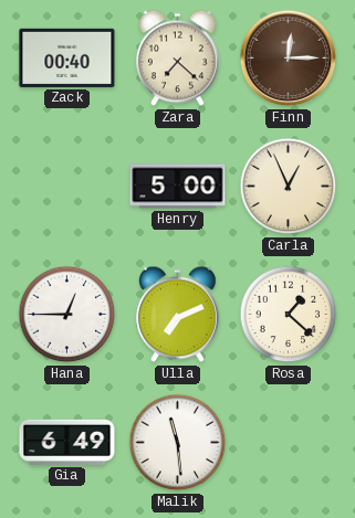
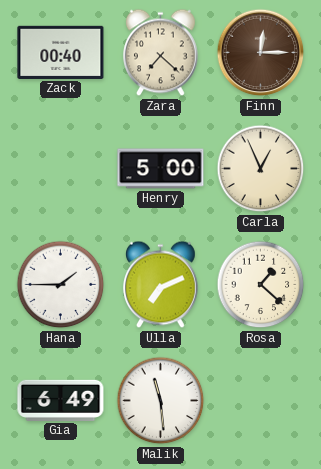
Hana: 12:45 -> 1:45 (61, 285)
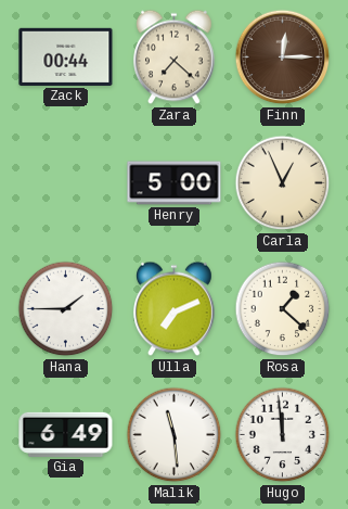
Zack: 00:40 -> 00:44 (66, 56)
Hugo: none -> 11:59 (283, 435)
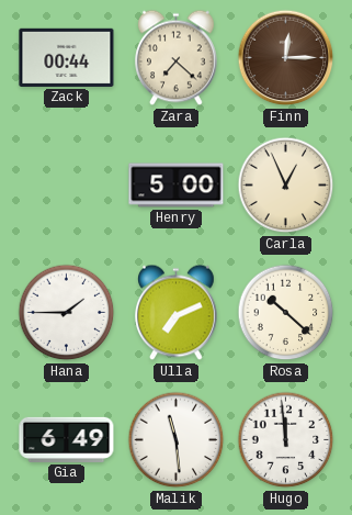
Rosa: 1:22 -> 10:22 (286, 313)
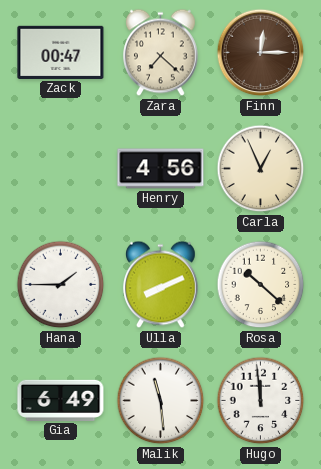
Zack: 00:44 -> 00:47 (61, 52)
Henry: 5:00 -> 4:56 (161, 169)
Ulla: 7:11 -> 8:11 (161, 285)
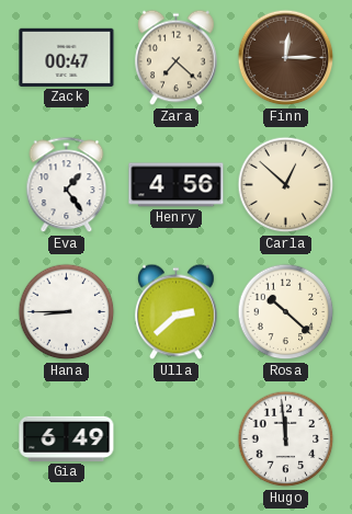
Eva: none -> 1:24 (67, 185)
Carla: 12:56 -> 12:52 (286, 185)
Hana: 1:45 -> 8:45 (67, 312)
Ulla: 8:11 -> 2:38 (177, 312)
Malik: 11:29 -> none (161, 401)
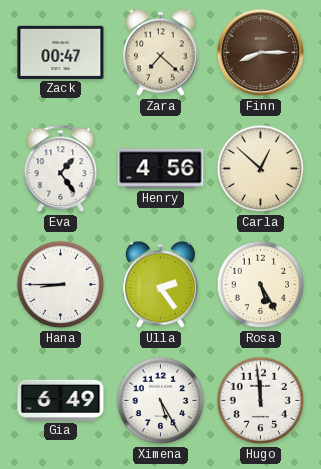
Finn: 12:15 -> 8:15 (261, 53)
Ulla: 2:38 -> 2:24 (161, 285)
Rosa: 10:22 -> 5:25 (261, 285)
Ximena: none -> 5:25 (161, 401)
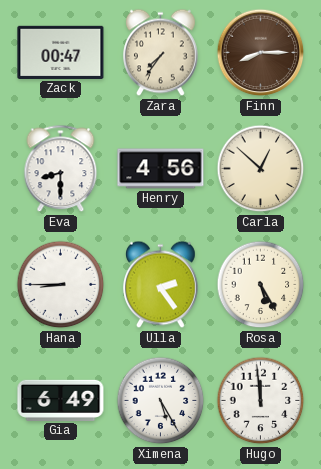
Zara: 7:22 -> 7:36 (161, 53)
Eva: 1:24 -> 8:30 (61, 169)
